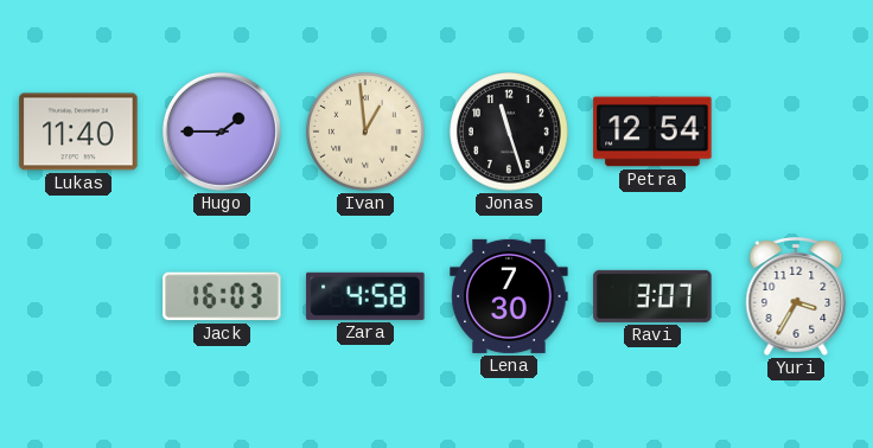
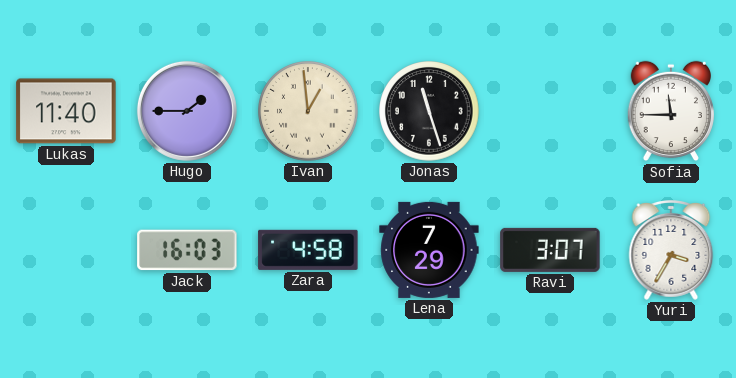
Petra: 12:54 -> none (652, 132)
Sofia: none -> 11:45 (671, 111)
Lena: 7:30 -> 7:29 (429, 250)
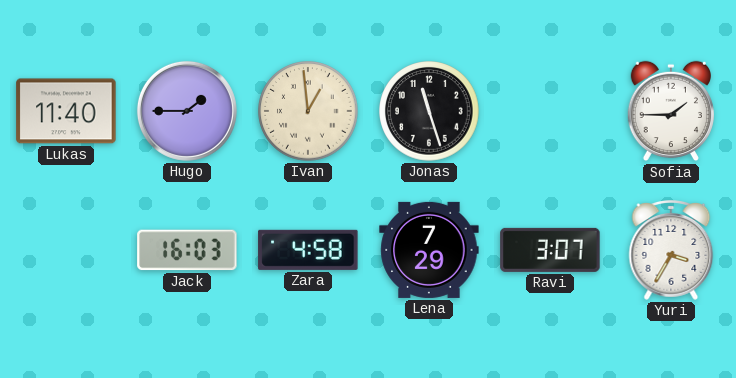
Sofia: 11:45 -> 1:45 (671, 111)
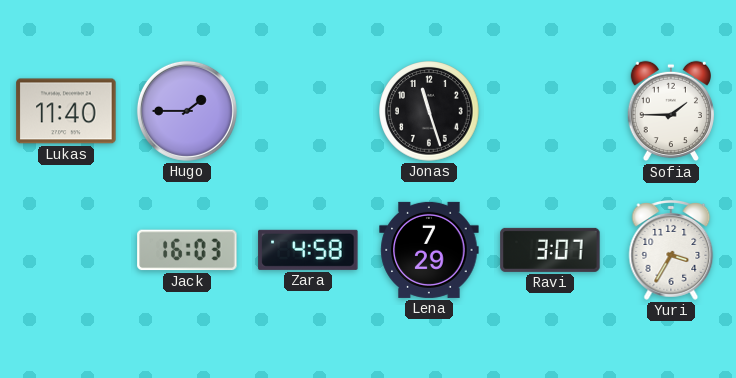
Ivan: 12:59 -> none (308, 111)
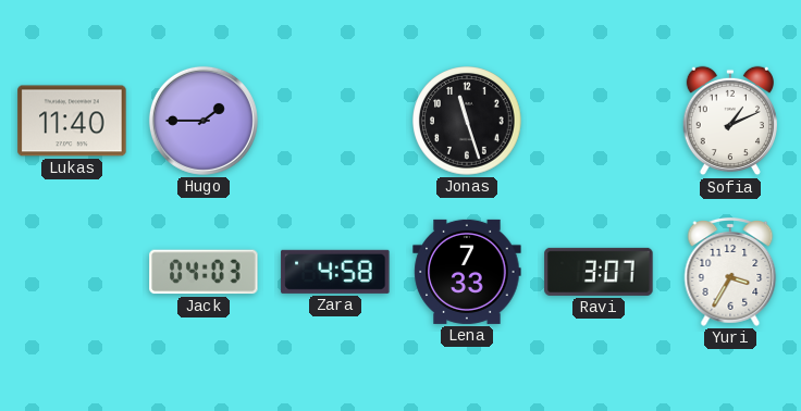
Sofia: 1:45 -> 1:11 (730, 121)
Jack: 16:03 -> 04:03 (204, 272)
Lena: 7:29 -> 7:33 (467, 272)
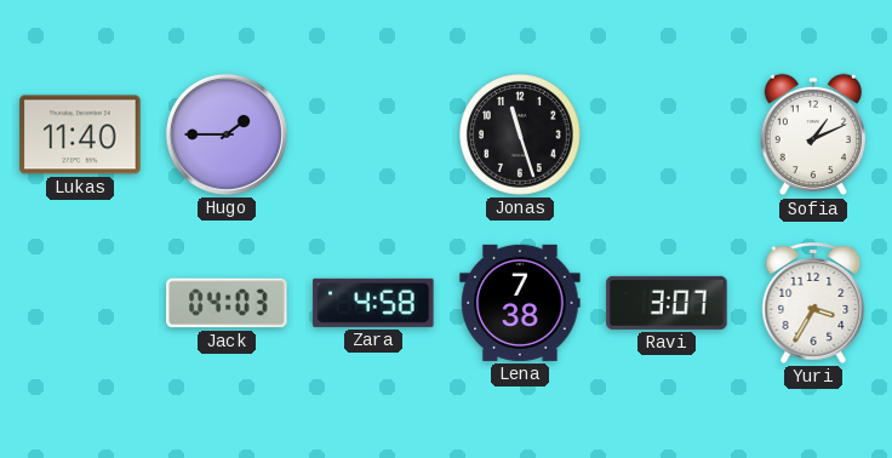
Lena: 7:33 -> 7:38 (520, 303)
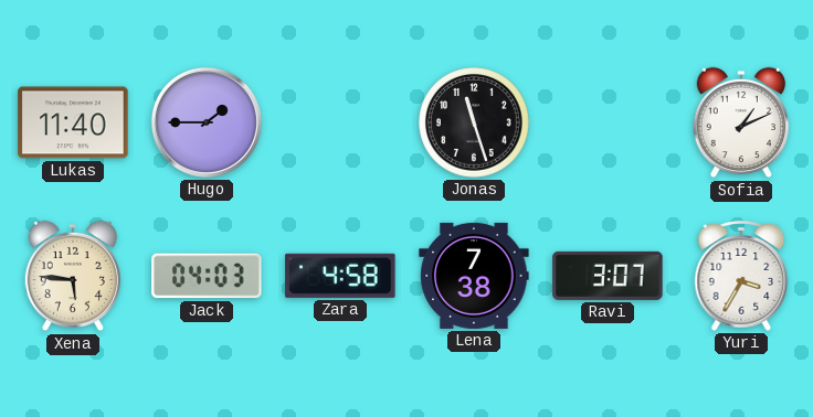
Xena: none -> 5:46 (73, 276)
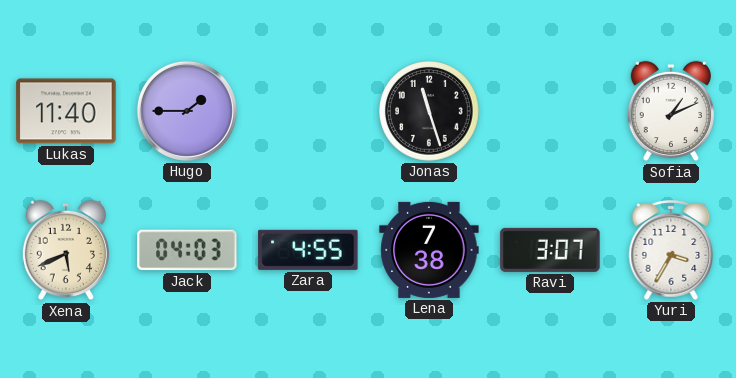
Xena: 5:46 -> 5:41 (66, 250)
Zara: 4:58 -> 4:55 (308, 250)
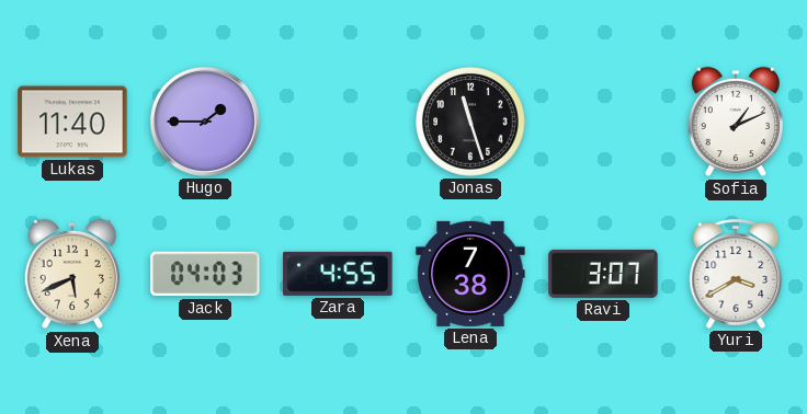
Yuri: 3:35 -> 3:40 (736, 275)
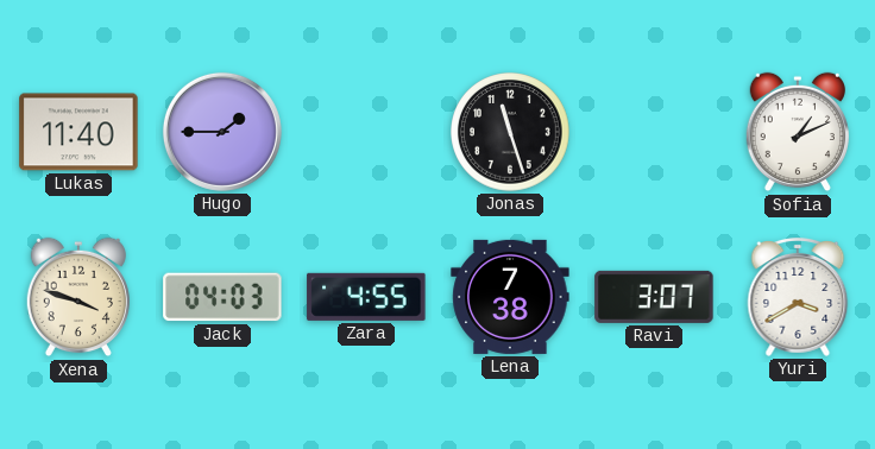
Xena: 5:41 -> 3:48 (78, 297)
